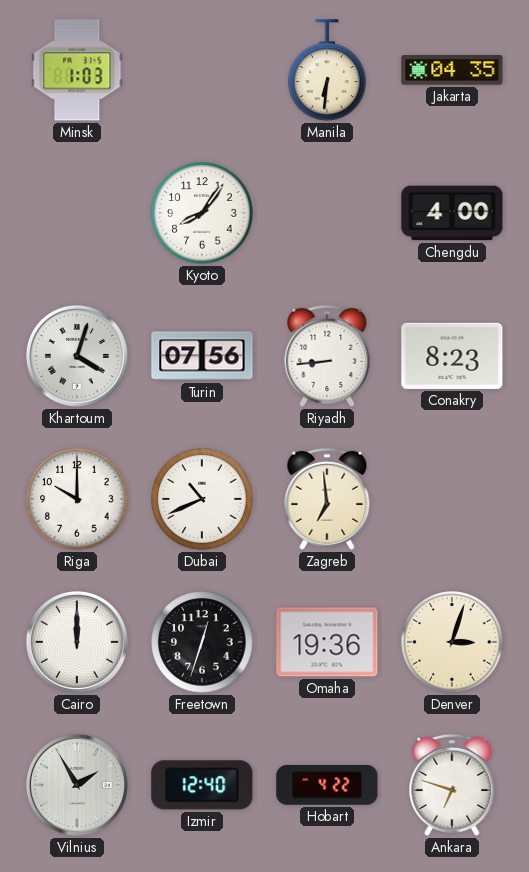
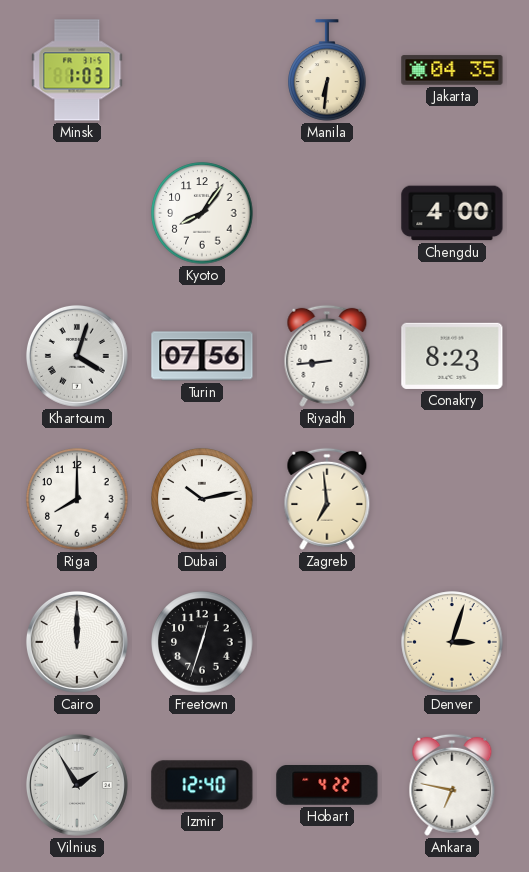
Riga: 10:00 -> 8:00 (77, 499)
Dubai: 10:41 -> 10:13 (202, 499)
Omaha: 19:36 -> none (327, 642)
Ankara: 6:48 -> 6:47 (452, 785)
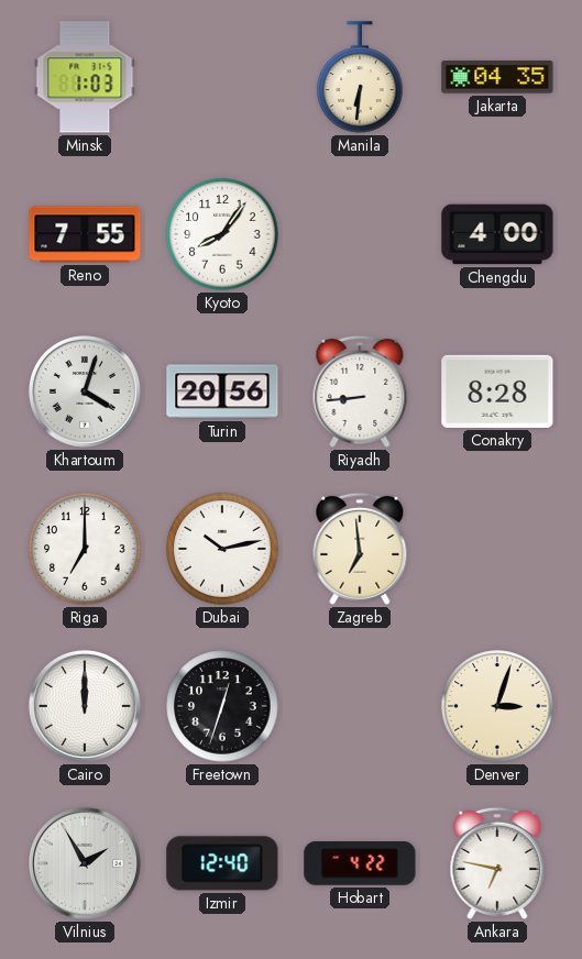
Reno: none -> 7:55 (85, 234)
Turin: 07:56 -> 20:56 (222, 392)
Conakry: 8:23 -> 8:28 (497, 392)
Riga: 8:00 -> 7:00 (85, 549)
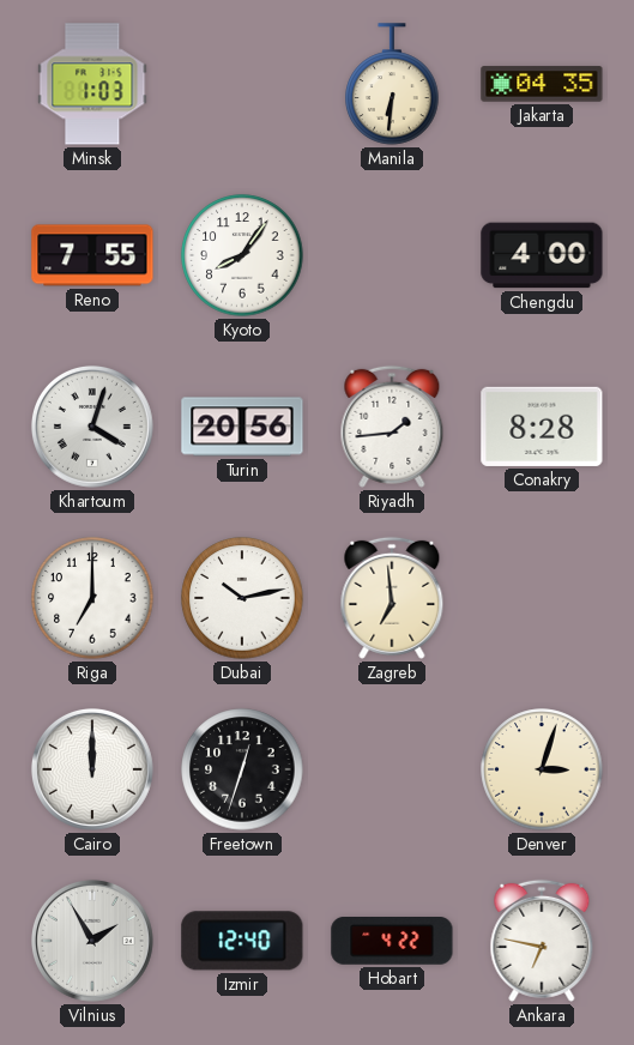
Riyadh: 8:44 -> 1:44 (392, 427)
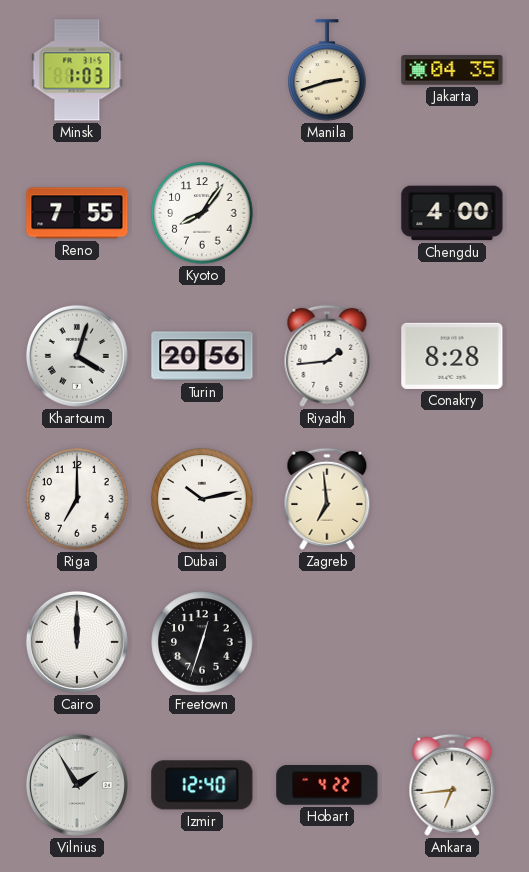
Manila: 6:31 -> 2:42 (327, 70)
Denver: 3:03 -> none (542, 769)
Ankara: 6:47 -> 6:44 (452, 785)
